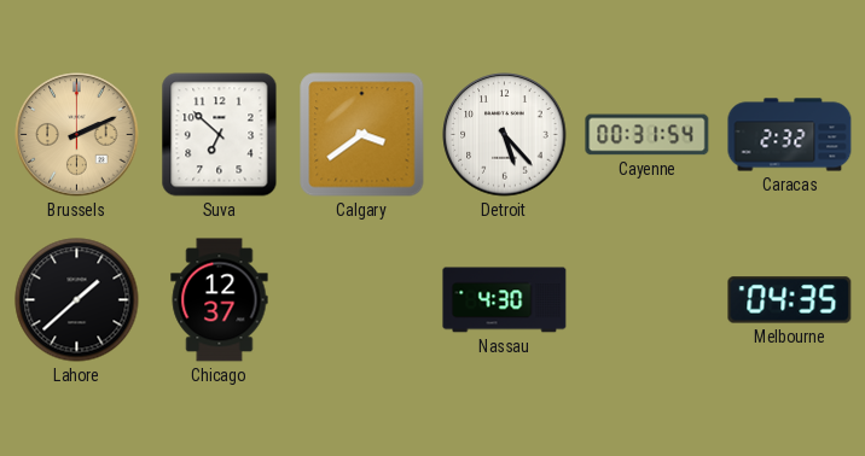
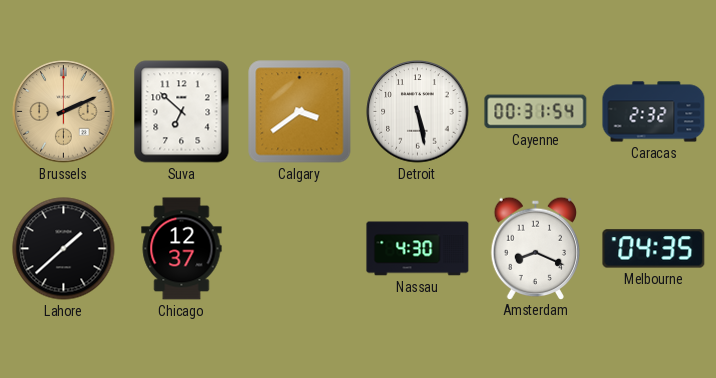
Detroit: 5:23 -> 5:28 (418, 112)
Amsterdam: none -> 8:19 (535, 248)
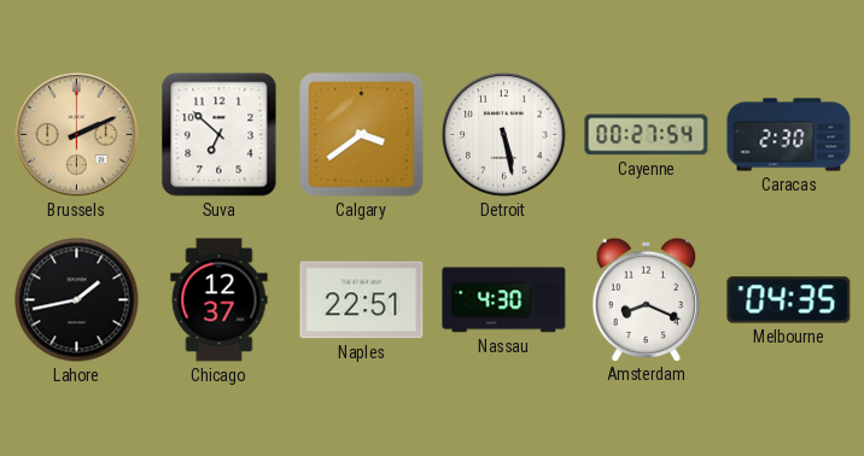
Cayenne: 00:31 -> 00:27 (647, 135)
Caracas: 2:32 -> 2:30 (789, 135)
Lahore: 1:38 -> 1:43 (77, 300)
Naples: none -> 22:51 (362, 300)
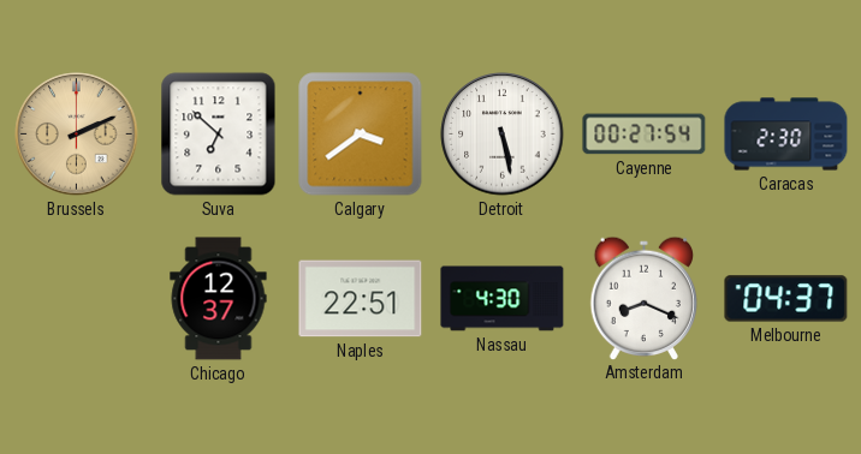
Lahore: 1:43 -> none (77, 300)
Melbourne: 04:35 -> 04:37 (786, 299)
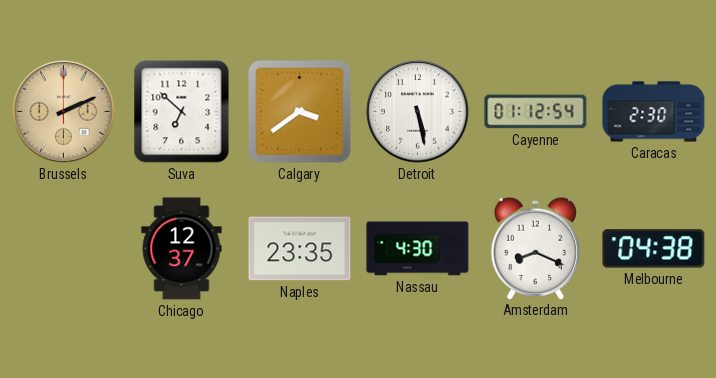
Cayenne: 00:27 -> 01:12 (536, 112)
Naples: 22:51 -> 23:35 (300, 249)
Melbourne: 04:37 -> 04:38 (654, 249)
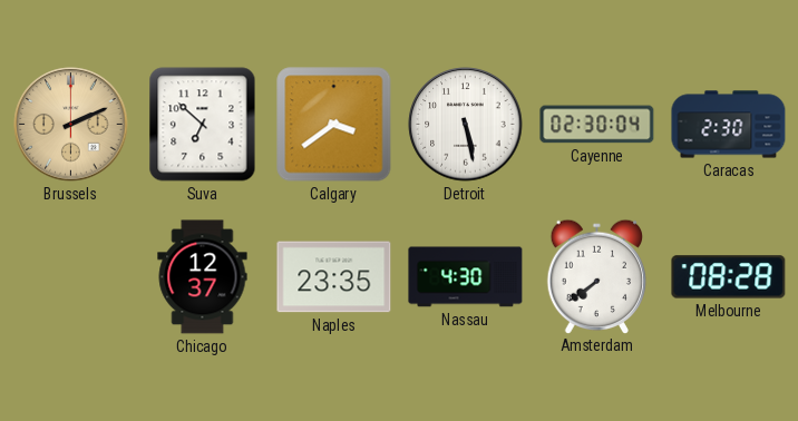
Cayenne: 01:12 -> 02:30 (597, 125)
Amsterdam: 8:19 -> 7:39 (596, 276)
Melbourne: 04:38 -> 08:28 (729, 277)
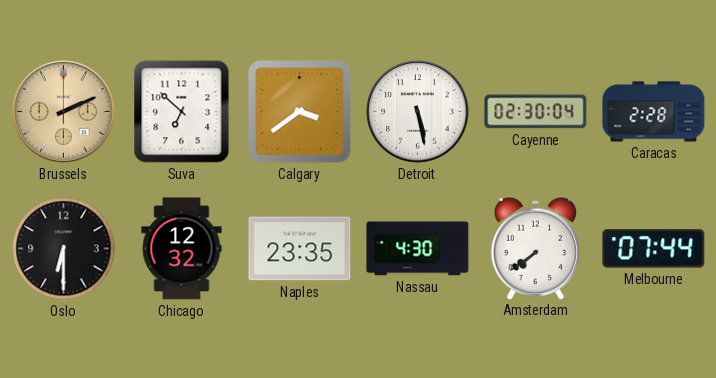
Caracas: 2:30 -> 2:28 (654, 112)
Oslo: none -> 6:30 (64, 249)
Chicago: 12:37 -> 12:32 (182, 249)
Melbourne: 08:28 -> 07:44 (654, 249)
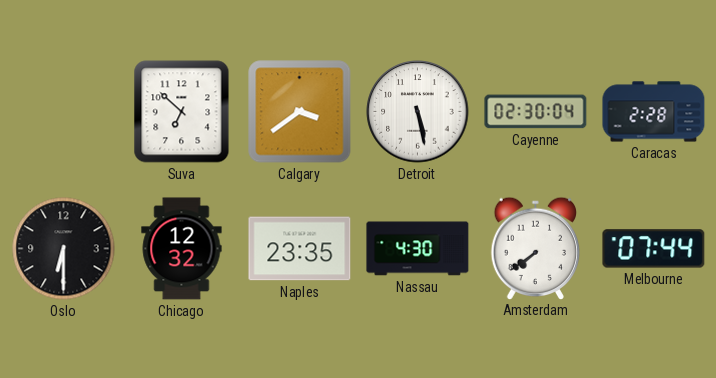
Brussels: 2:11 -> none (64, 112)
